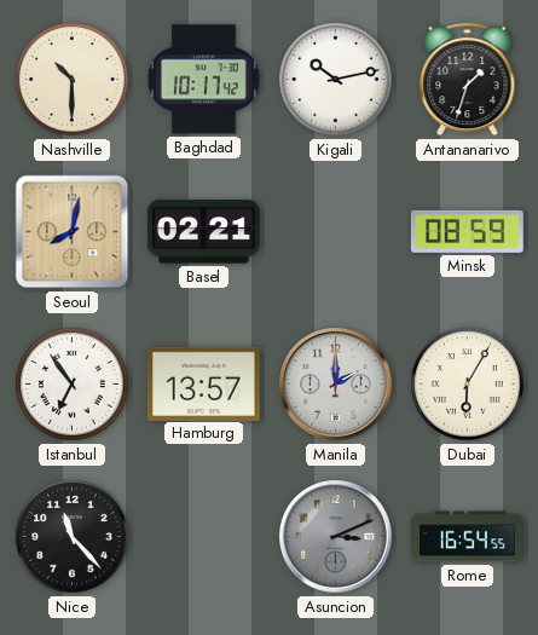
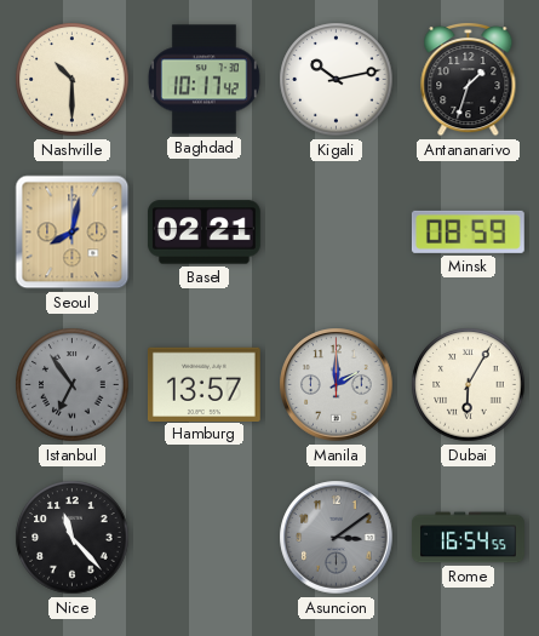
Istanbul dial: white -> grey (73, 385)
Asuncion: 3:11 -> 3:09 (337, 538)
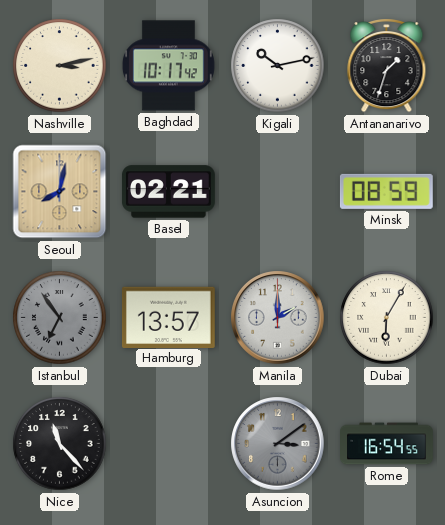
Nashville: 10:30 -> 3:13 (60, 66)
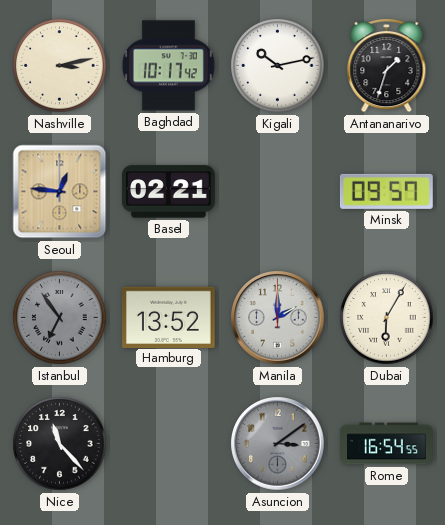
Seoul: 8:02 -> 12:46 (60, 192)
Minsk: 08:59 -> 09:57 (386, 191)
Hamburg: 13:57 -> 13:52 (168, 317)
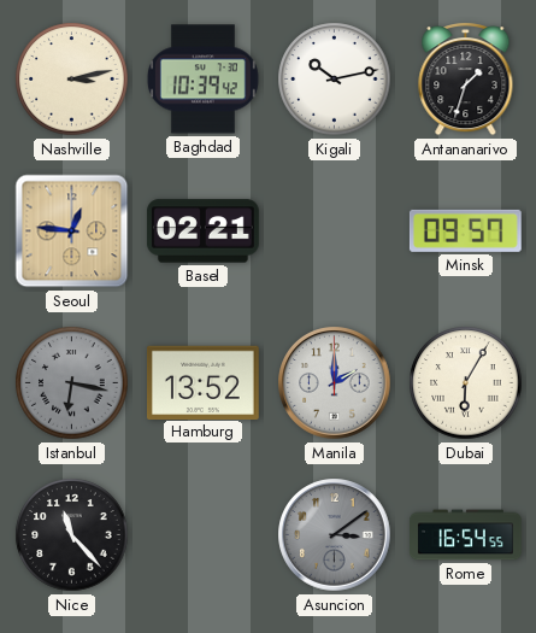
Baghdad: 10:17 -> 10:39 (202, 80)
Istanbul: 6:54 -> 6:17 (72, 383)
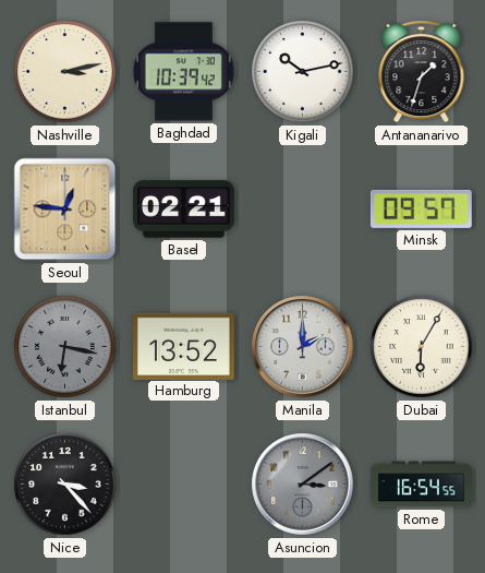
Nice: 11:23 -> 3:23 (65, 485)
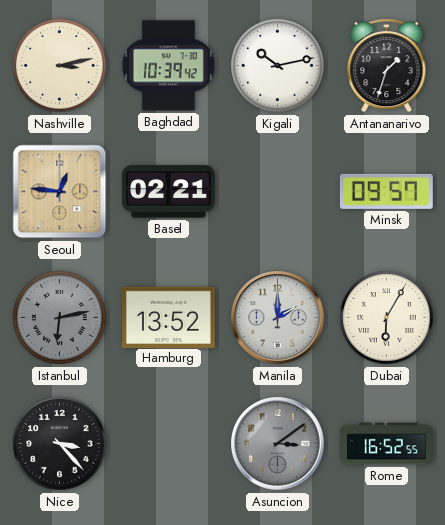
Istanbul: 6:17 -> 6:13 (60, 318)
Rome: 16:54 -> 16:52 (387, 444)
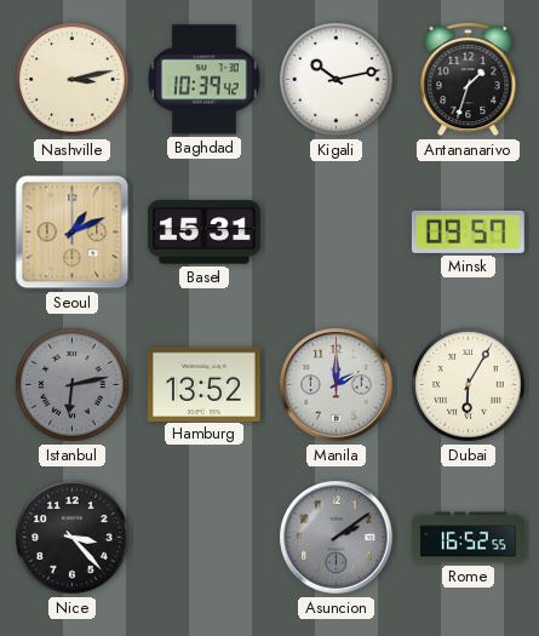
Seoul: 12:46 -> 1:11 (73, 233)
Basel: 02:21 -> 15:31 (203, 233)
Asuncion: 3:09 -> 2:09 (337, 538)
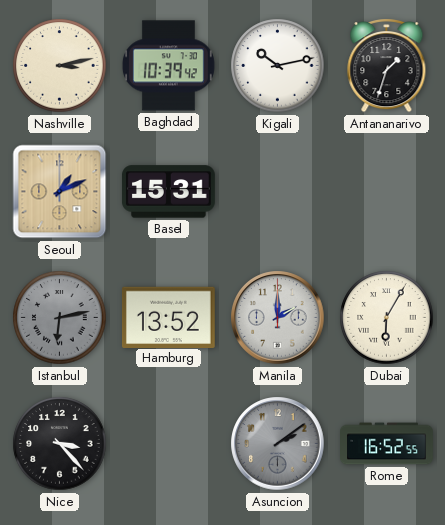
Minsk: 09:57 -> none (468, 231)
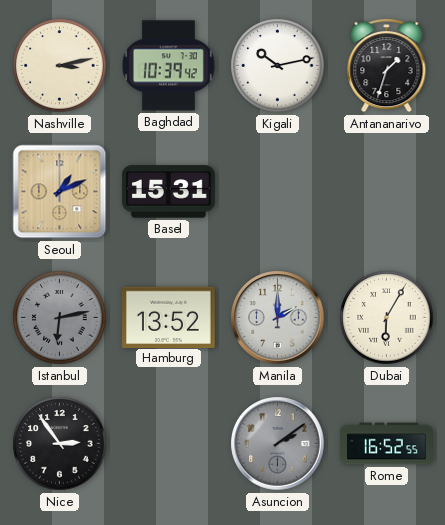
Nice: 3:23 -> 2:54 (60, 444)
